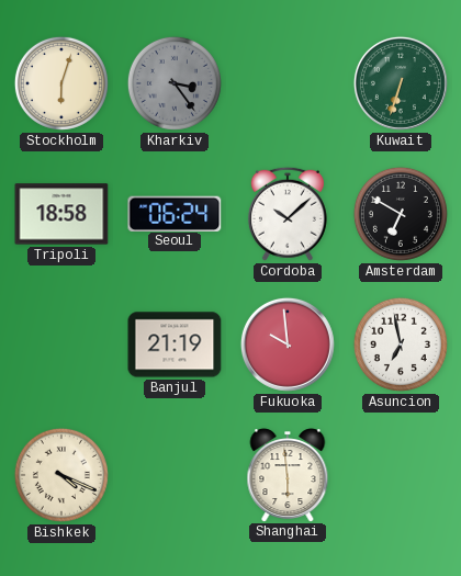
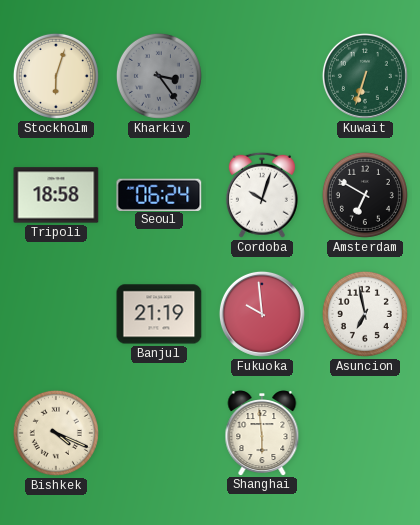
Cordoba: 10:08 -> 10:03 (262, 195)
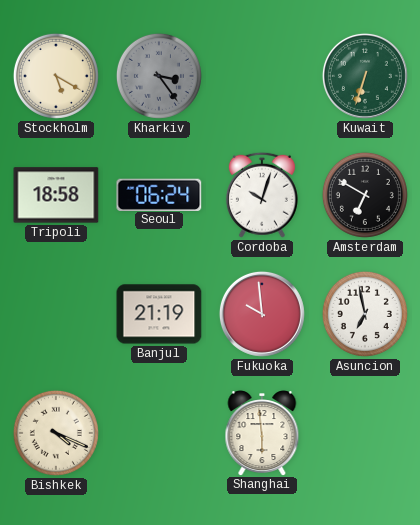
Stockholm: 6:03 -> 5:20 (56, 76)
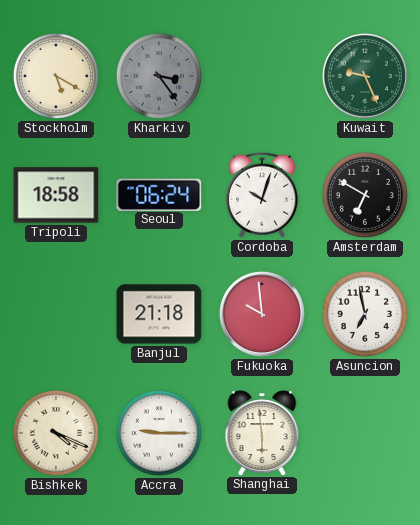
Kuwait: 6:33 -> 9:26 (365, 76)
Banjul: 21:19 -> 21:18 (159, 314)
Accra: none -> 9:15 (159, 433)
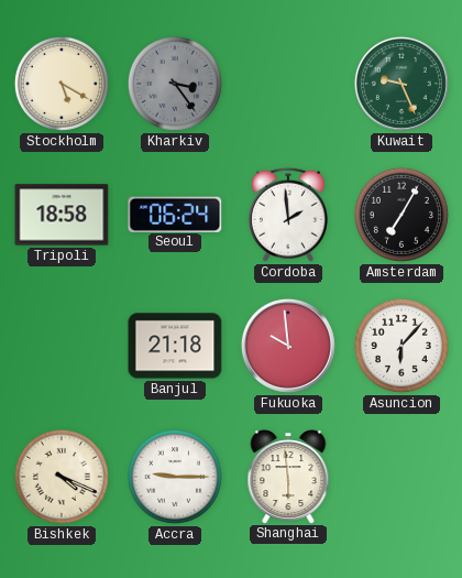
Cordoba: 10:03 -> 1:59 (288, 215)
Amsterdam: 6:50 -> 7:05 (402, 215)
Asuncion: 6:58 -> 6:07 (402, 346)
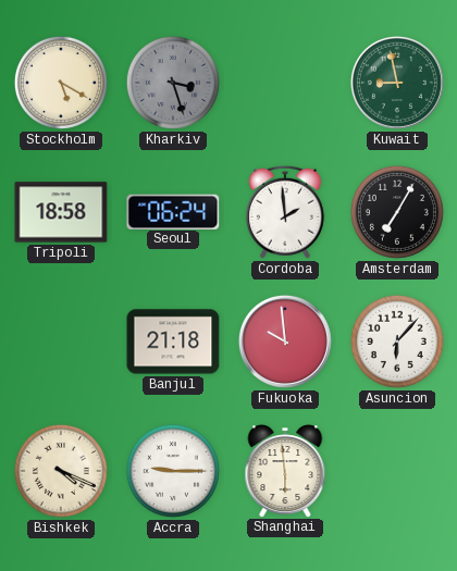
Kharkiv: 3:24 -> 3:27 (173, 83)
Kuwait: 9:26 -> 8:58 (397, 83)
